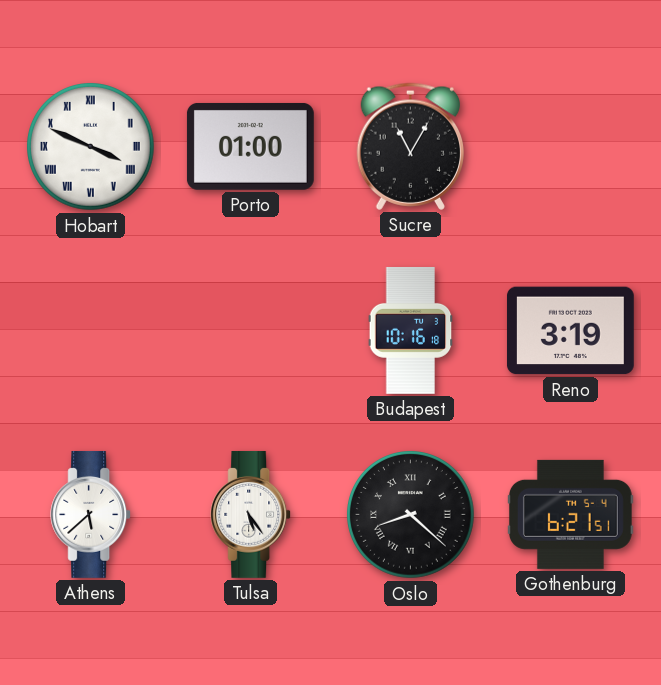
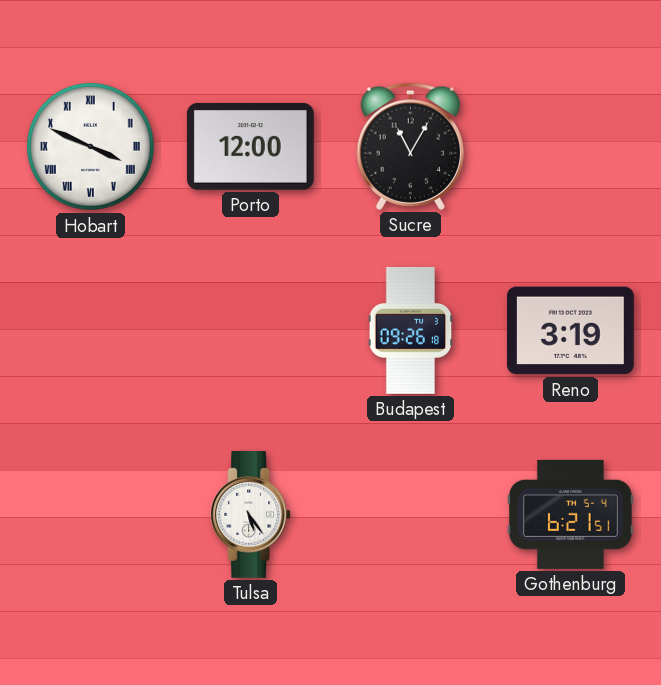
Porto: 01:00 -> 12:00 (250, 147)
Budapest: 10:16 -> 09:26 (411, 330)
Athens: 5:38 -> none (91, 514)
Oslo: 8:22 -> none (411, 515)
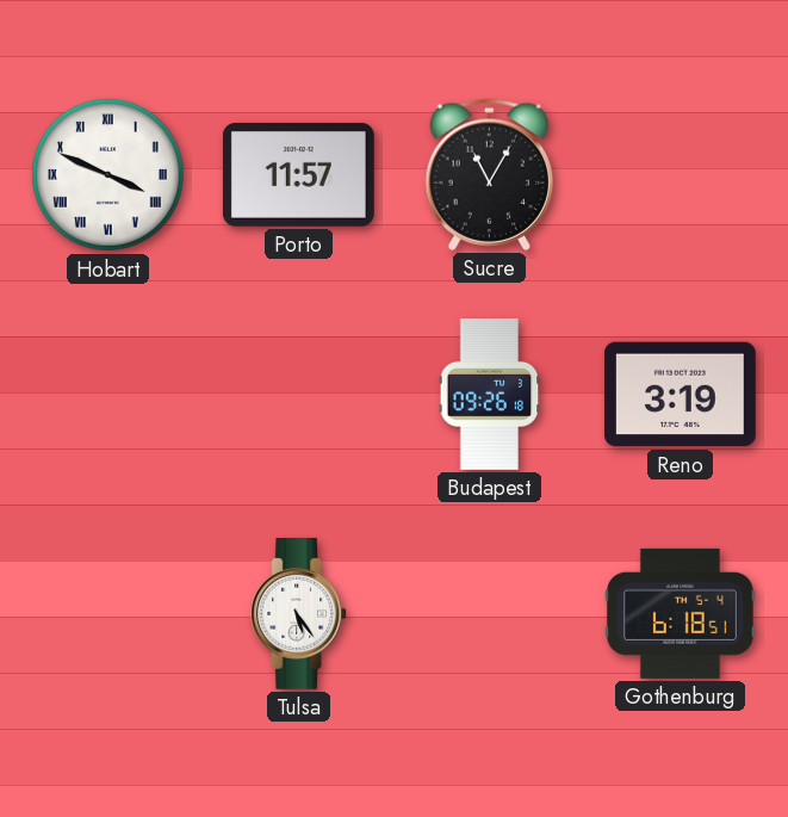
Porto: 12:00 -> 11:57 (298, 175)
Gothenburg: 6:21 -> 6:18 (680, 613)
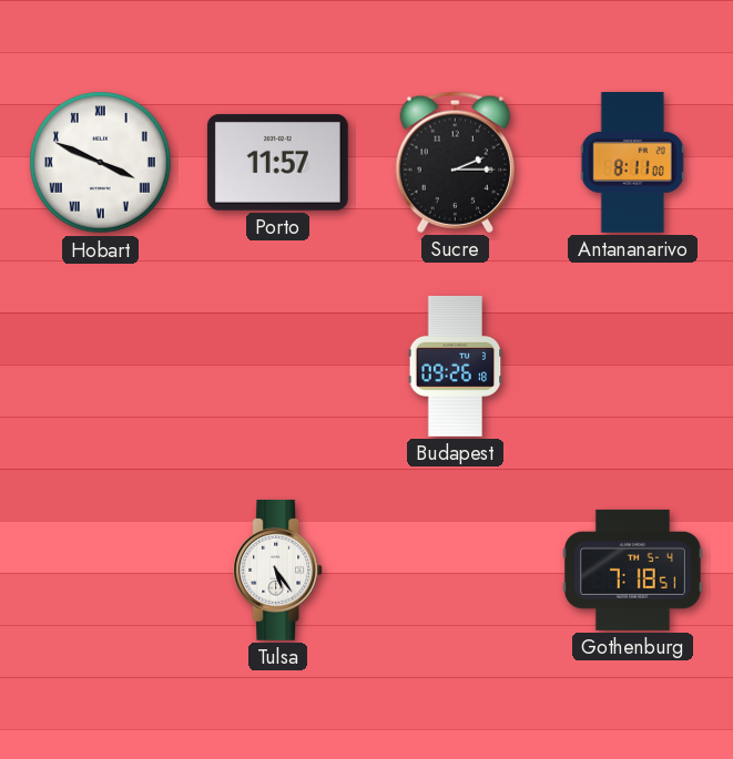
Sucre: 11:05 -> 2:15 (455, 162)
Antananarivo: none -> 8:11 (632, 163)
Reno: 3:19 -> none (680, 395)
Gothenburg: 6:18 -> 7:18 (632, 570)
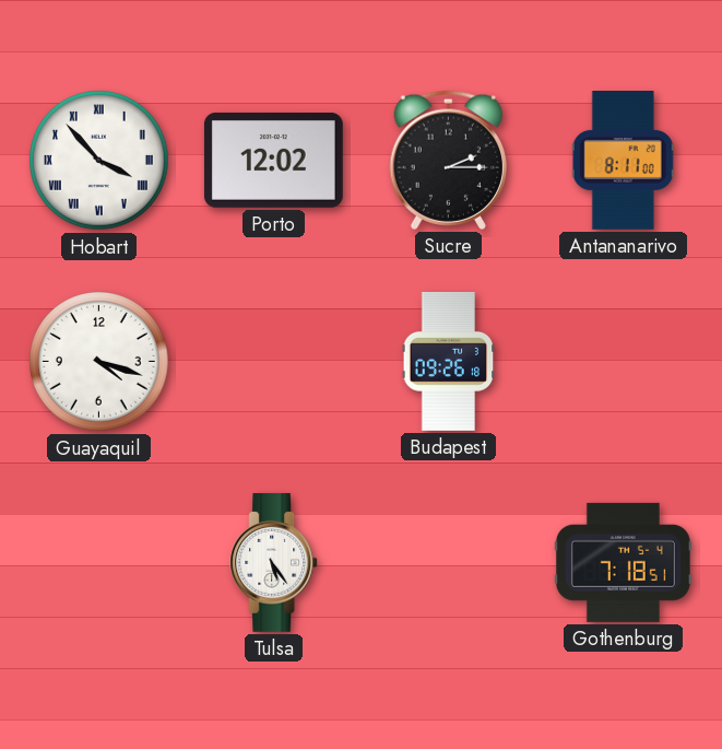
Hobart: 3:49 -> 3:53 (99, 161)
Porto: 11:57 -> 12:02 (273, 161)
Guayaquil: none -> 4:18 (99, 362)
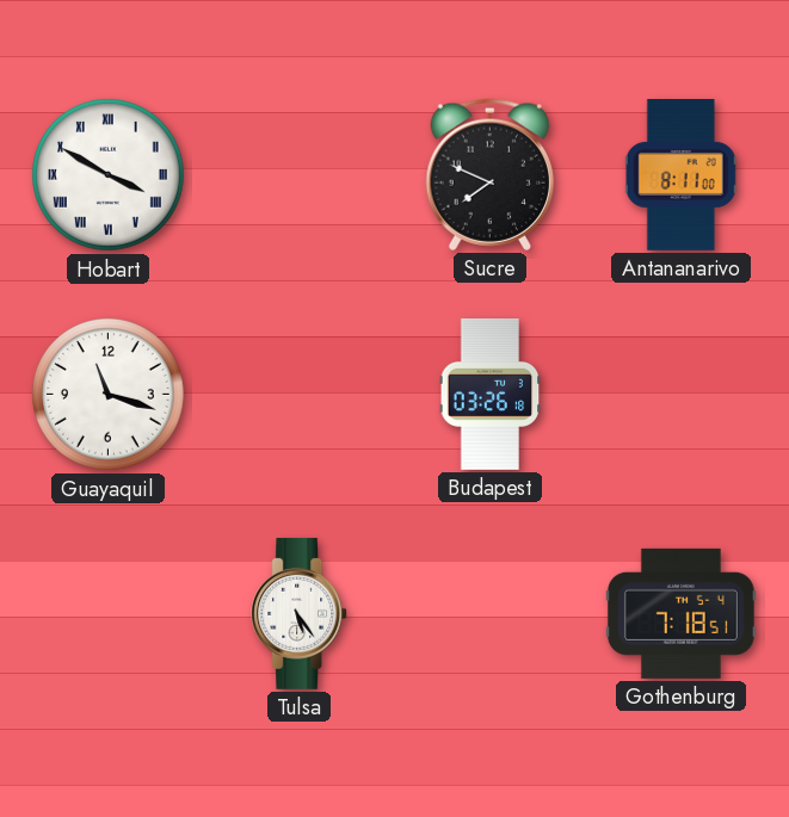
Hobart: 3:53 -> 3:50 (109, 175)
Porto: 12:02 -> none (273, 161)
Sucre: 2:15 -> 7:49 (489, 174)
Guayaquil: 4:18 -> 11:18 (109, 395)
Budapest: 09:26 -> 03:26 (491, 394)
